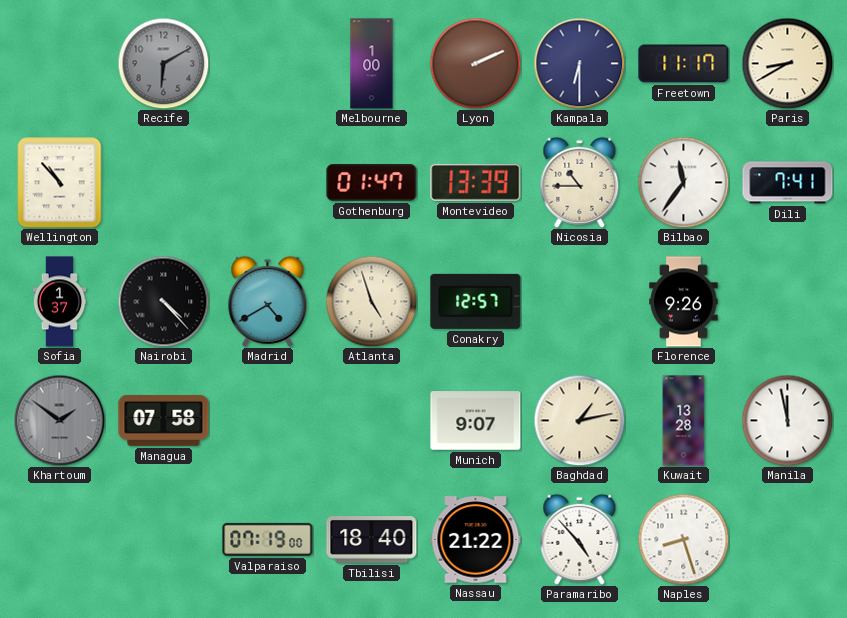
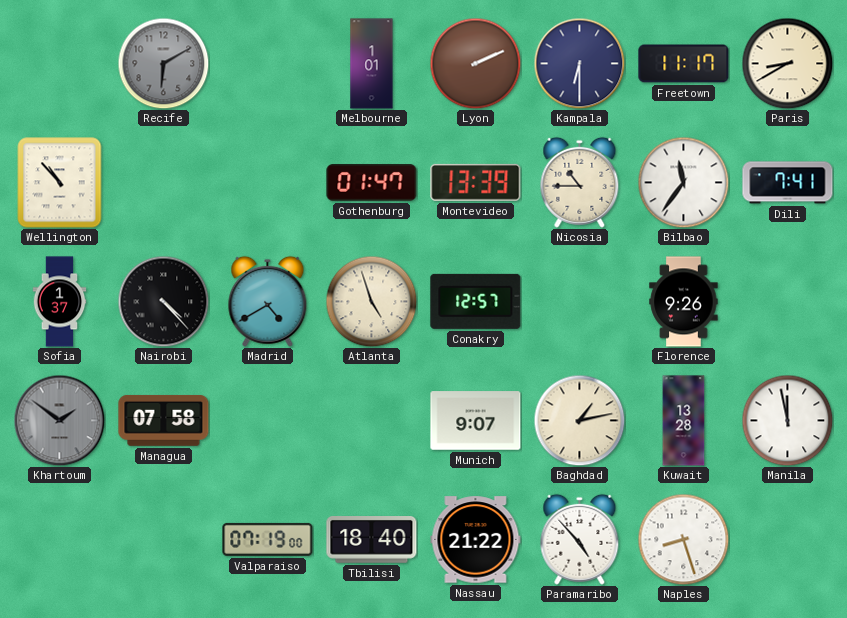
Melbourne: 1:00 -> 1:01 (372, 64)
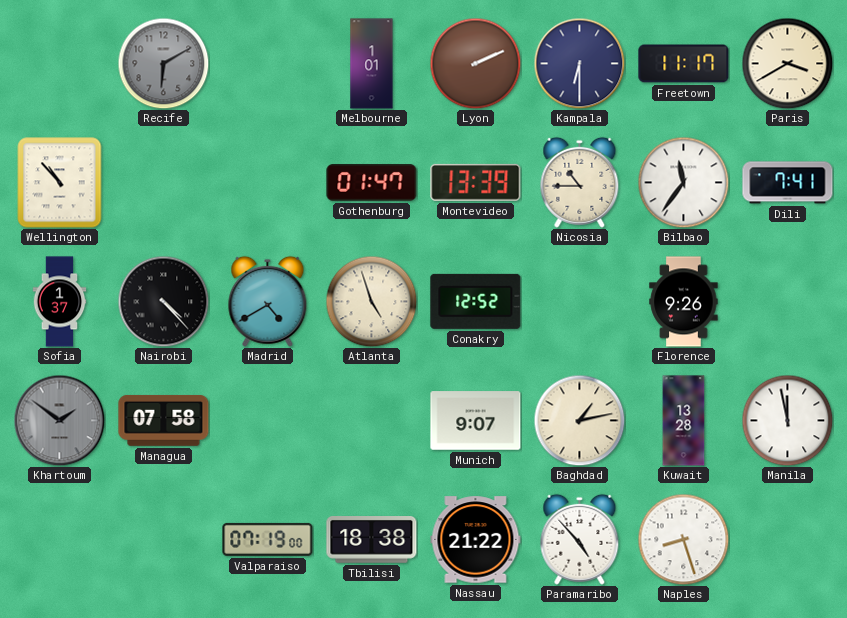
Paris: 8:40 -> 3:40 (787, 63)
Conakry: 12:57 -> 12:52 (476, 301)
Tbilisi: 18:40 -> 18:38 (372, 540)
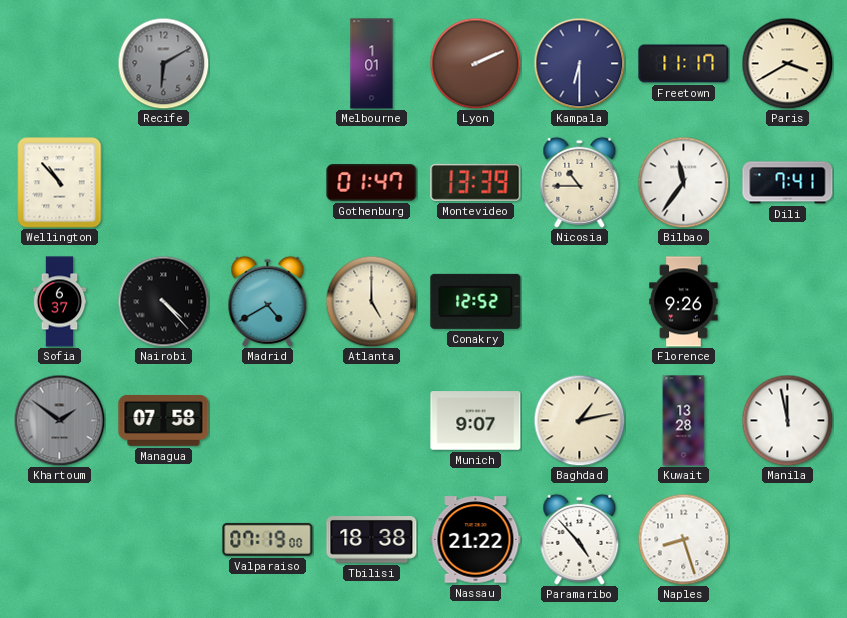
Sofia: 1:37 -> 6:37 (60, 302)
Atlanta: 4:57 -> 5:00 (371, 301)
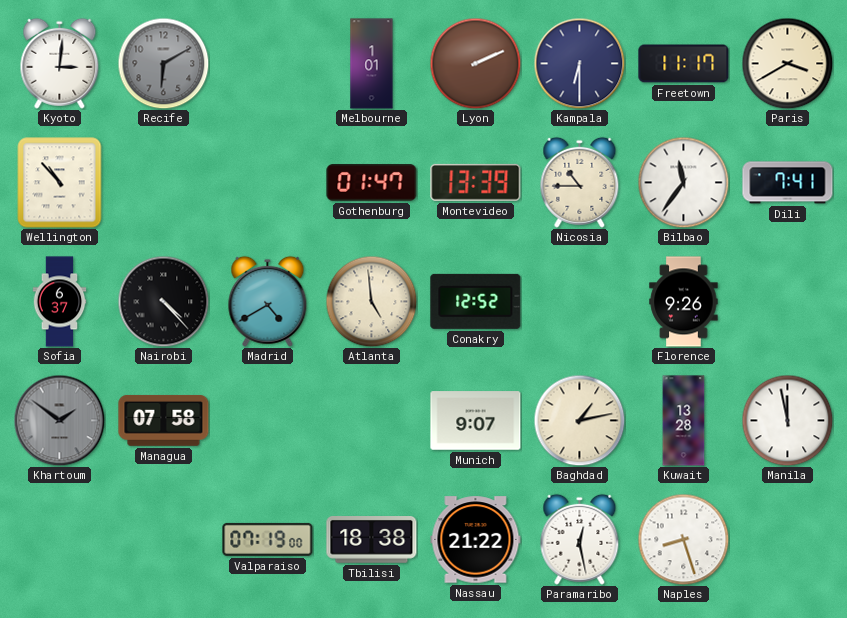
Kyoto: none -> 3:01 (60, 63)
Atlanta: 5:00 -> 4:59 (371, 301)
Paramaribo: 4:53 -> 12:28 (580, 539)
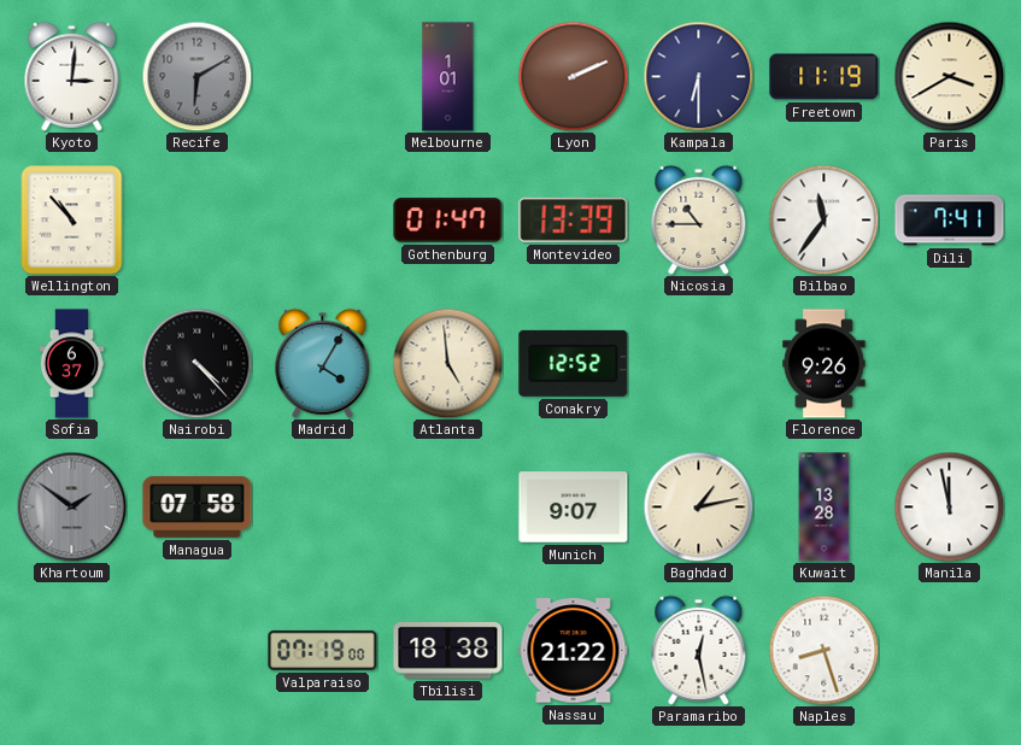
Freetown: 11:17 -> 11:19 (825, 77)
Madrid: 4:40 -> 4:05 (323, 363)
